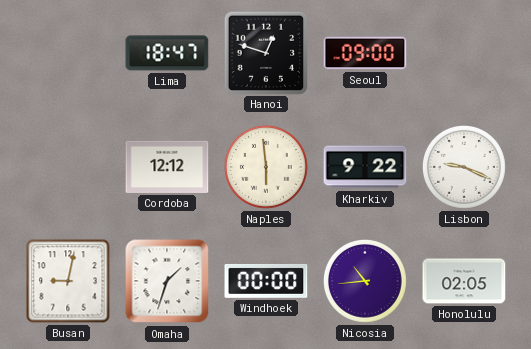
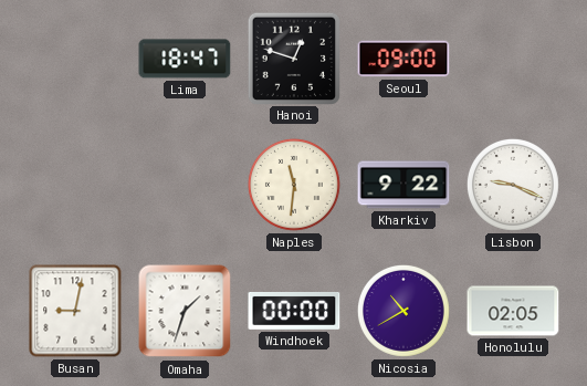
Cordoba: 12:12 -> none (167, 167)
Naples: 5:59 -> 11:31 (294, 185)
Nicosia: 10:44 -> 10:40 (403, 311)
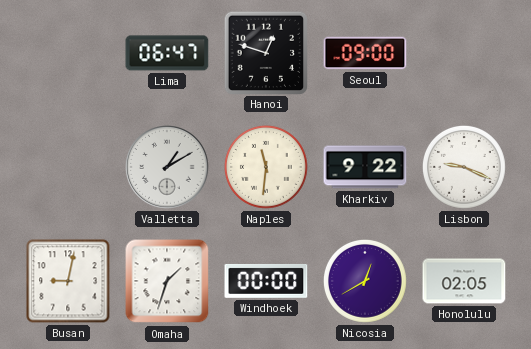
Lima: 18:47 -> 06:47 (167, 53)
Valletta: none -> 1:10 (167, 167)
Nicosia: 10:40 -> 12:40 (365, 281)
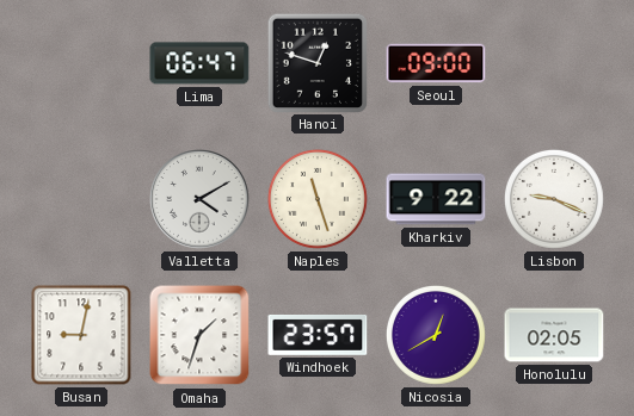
Valletta: 1:10 -> 4:10 (199, 199)
Naples: 11:31 -> 11:27 (318, 199)
Windhoek: 00:00 -> 23:57 (318, 335)
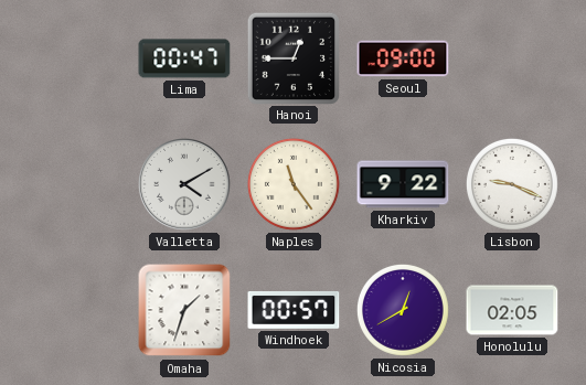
Lima: 06:47 -> 00:47 (184, 58)
Hanoi: 12:48 -> 12:45 (292, 57)
Naples: 11:27 -> 11:24 (294, 184)
Busan: 9:02 -> none (81, 335)
Windhoek: 23:57 -> 00:57 (294, 310)
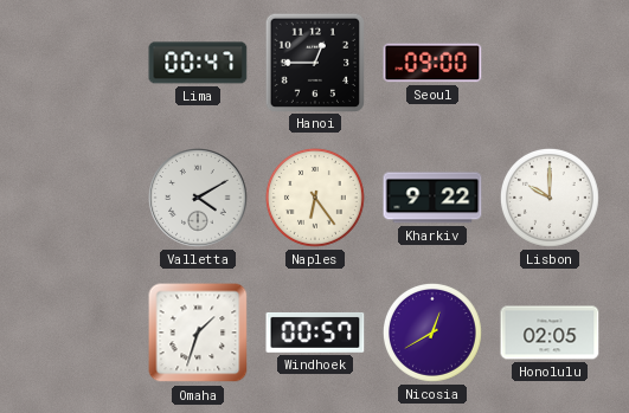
Naples: 11:24 -> 6:24 (315, 198)
Lisbon: 9:19 -> 10:00 (550, 198)
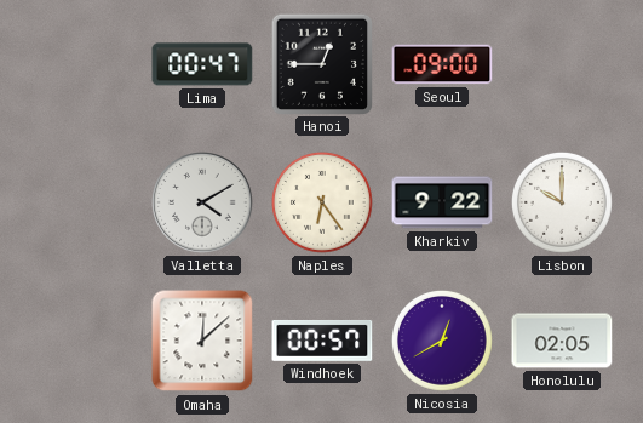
Omaha: 1:33 -> 12:08 (202, 341)
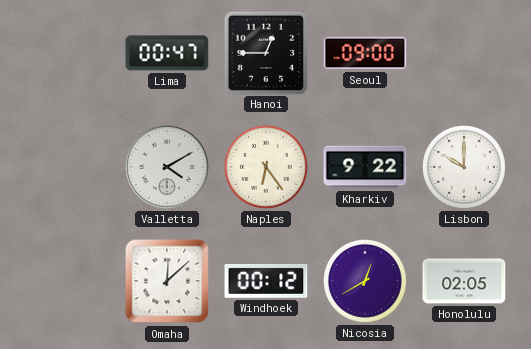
Windhoek: 00:57 -> 00:12 (266, 281)
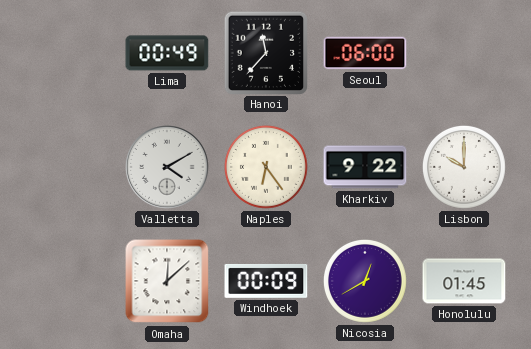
Lima: 00:47 -> 00:49 (167, 53)
Hanoi: 12:45 -> 11:37 (265, 52)
Seoul: 09:00 -> 06:00 (365, 53)
Windhoek: 00:12 -> 00:09 (266, 281)
Honolulu: 02:05 -> 01:45 (464, 281)
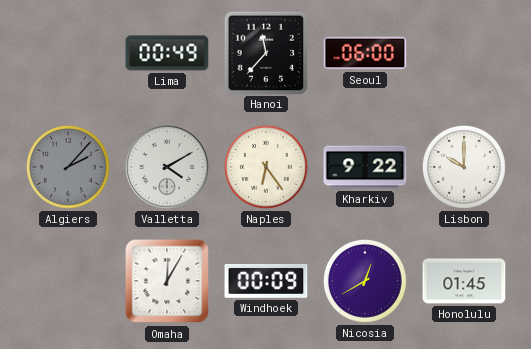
Algiers: none -> 2:07 (68, 167)
Omaha: 12:08 -> 12:05 (167, 281)
